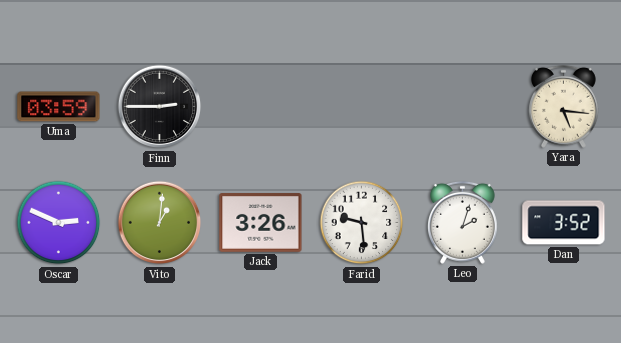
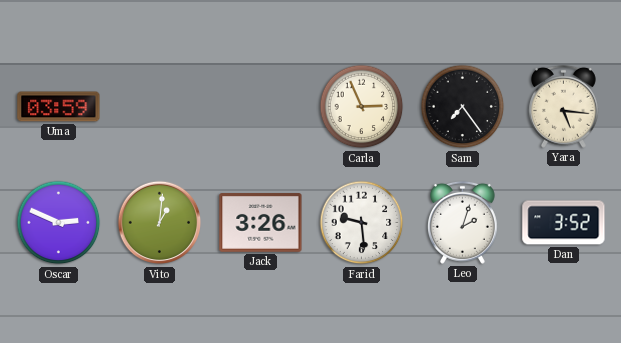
Finn: 2:45 -> none (160, 107)
Carla: none -> 2:56 (362, 107)
Sam: none -> 7:24 (463, 107)
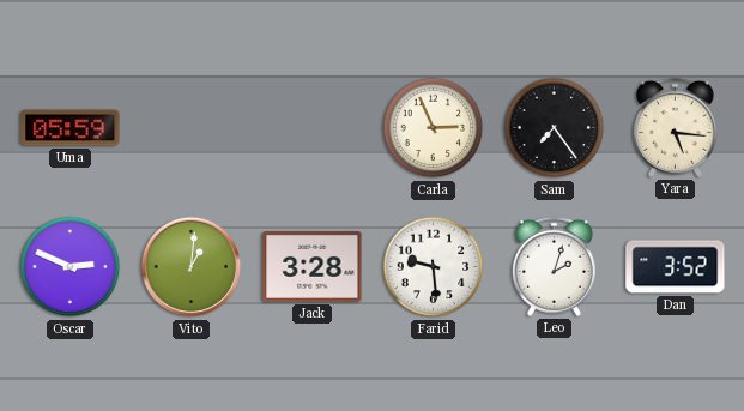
Uma: 03:59 -> 05:59 (71, 128)
Jack: 3:26 -> 3:28 (313, 267)
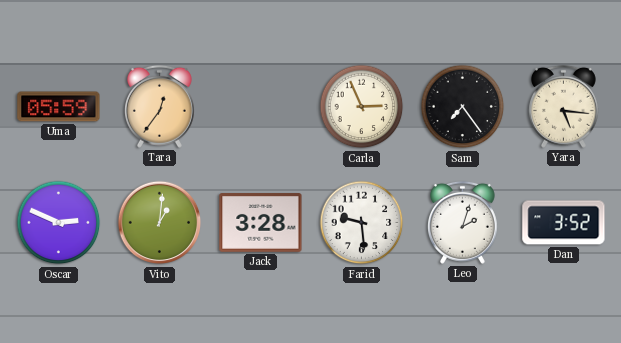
Tara: none -> 12:36 (159, 106)
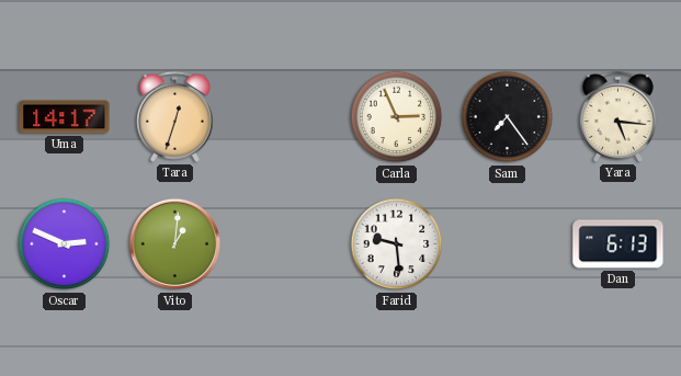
Uma: 05:59 -> 14:17 (65, 117)
Tara: 12:36 -> 12:33 (174, 116)
Jack: 3:28 -> none (261, 223)
Leo: 2:03 -> none (462, 222)
Dan: 3:52 -> 6:13 (618, 244)
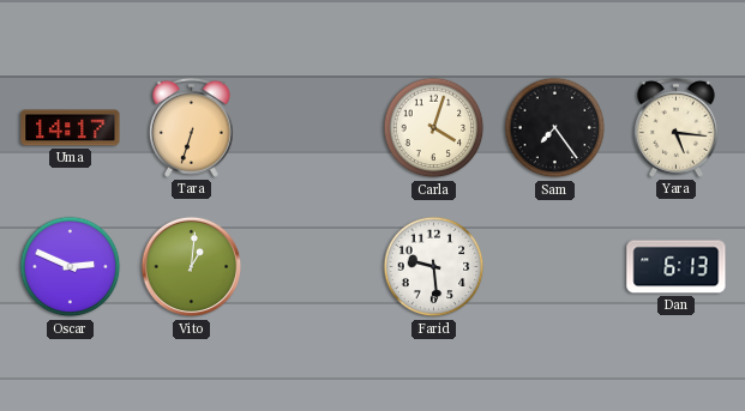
Tara: 12:33 -> 6:33 (191, 127)
Carla: 2:56 -> 4:03 (434, 128)
